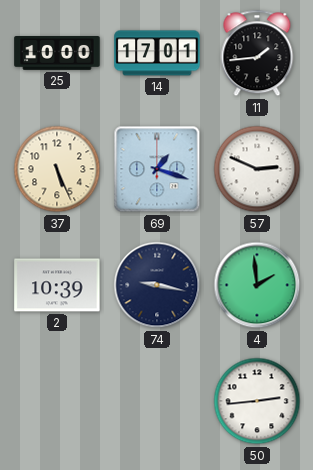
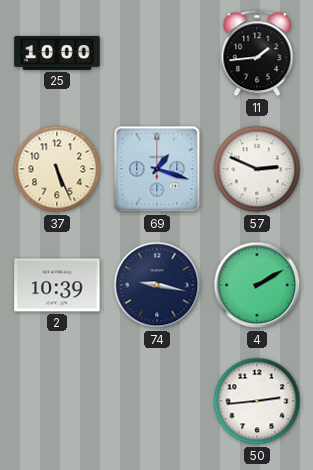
14: 17:01 -> none (157, 53)
4: 1:59 -> 2:10 (257, 285)
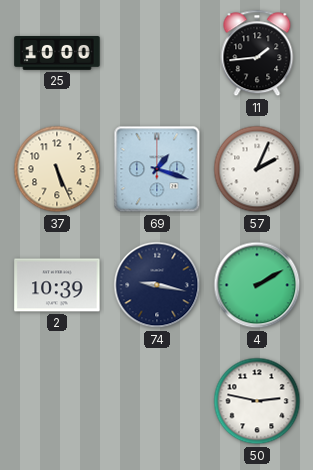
57: 2:49 -> 2:04 (257, 169)
50: 2:44 -> 2:47 (257, 401)
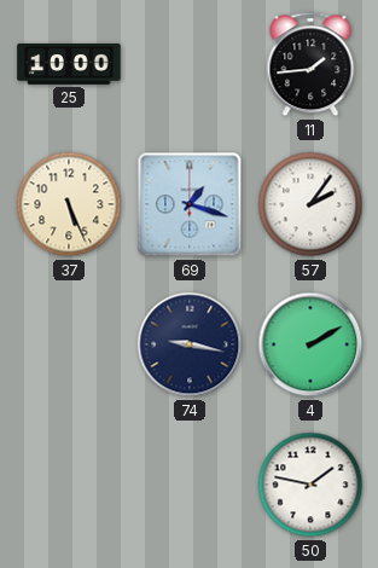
57: 2:04 -> 2:06 (310, 204)
2: 10:39 -> none (57, 285)
50: 2:47 -> 1:47 (310, 485)
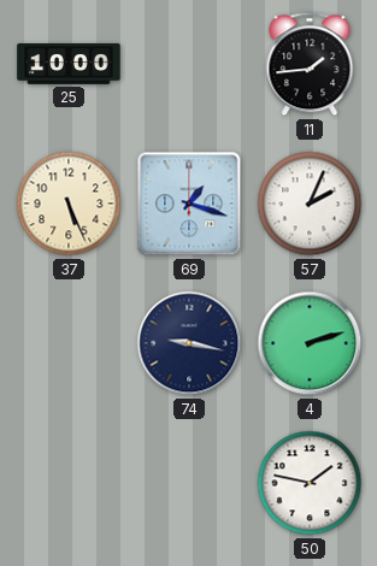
57: 2:06 -> 2:04 (310, 204)
4: 2:10 -> 2:12 (310, 343)
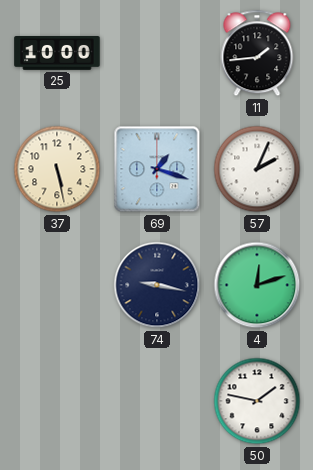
37: 5:26 -> 5:28 (57, 169)
4: 2:12 -> 12:12 (257, 285)
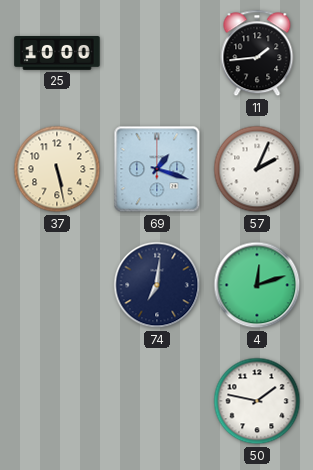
74: 9:17 -> 7:01 (157, 285)
